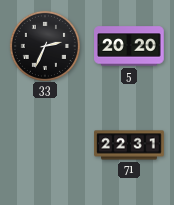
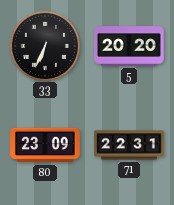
33: 2:34 -> 6:34 (44, 45)
80: none -> 23:09 (45, 145)
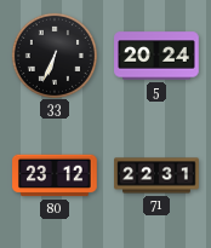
5: 20:20 -> 20:24 (156, 56)
80: 23:09 -> 23:12 (55, 175)
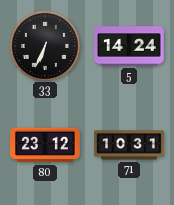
5: 20:24 -> 14:24 (129, 46)
71: 22:31 -> 10:31 (129, 145)
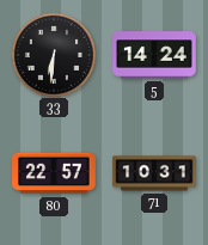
33: 6:34 -> 6:31 (53, 54)
80: 23:12 -> 22:57 (54, 173)
